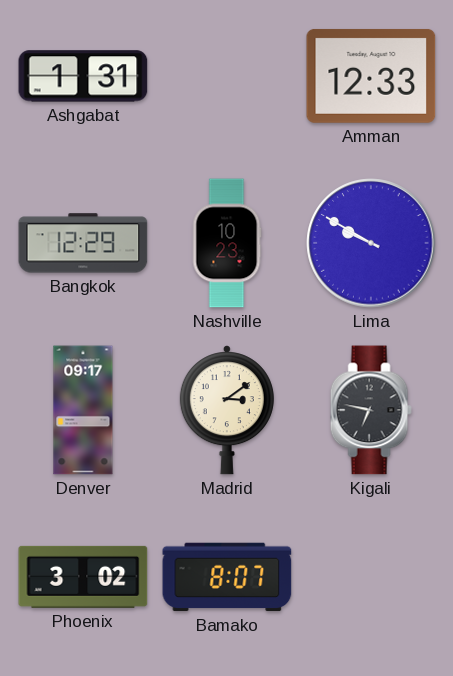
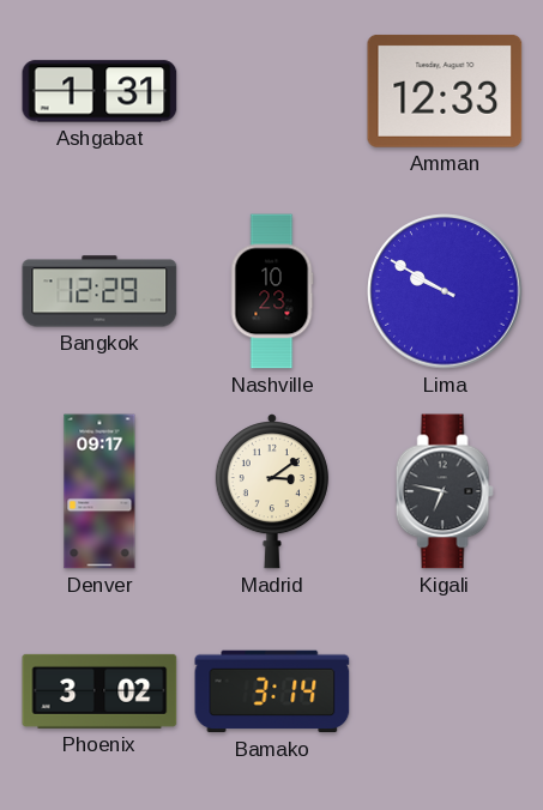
Bamako: 8:07 -> 3:14 (272, 691)
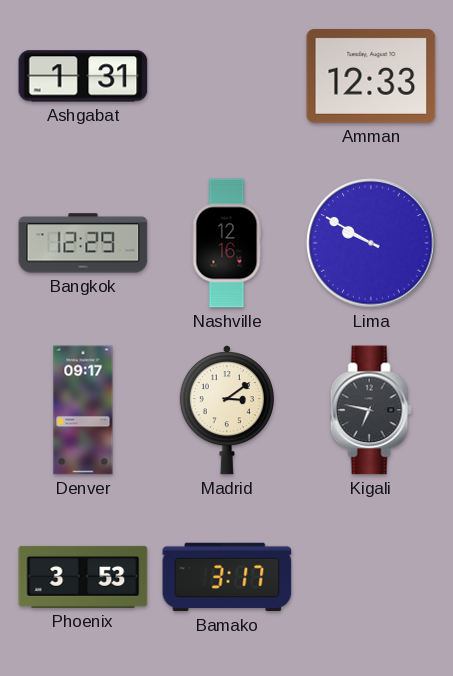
Nashville: 10:23 -> 12:16 (227, 243)
Phoenix: 3:02 -> 3:53 (83, 577)
Bamako: 3:14 -> 3:17 (227, 577)
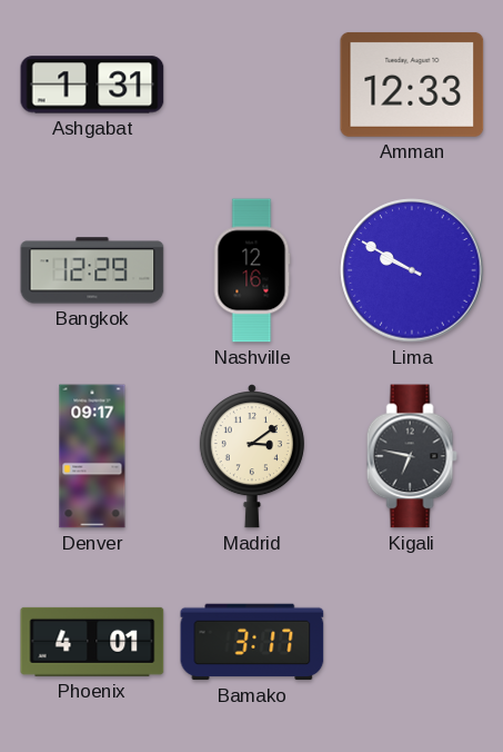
Phoenix: 3:53 -> 4:01 (92, 642)
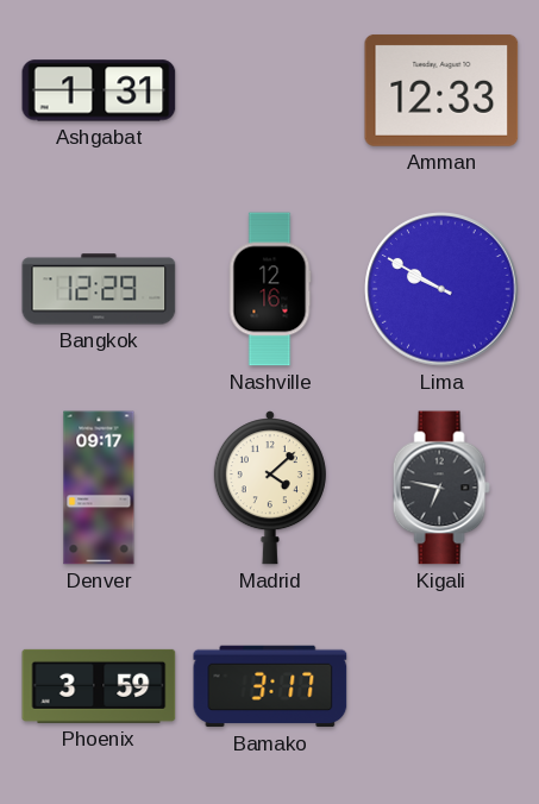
Madrid: 3:09 -> 4:08 (270, 488)
Phoenix: 4:01 -> 3:59 (99, 686)
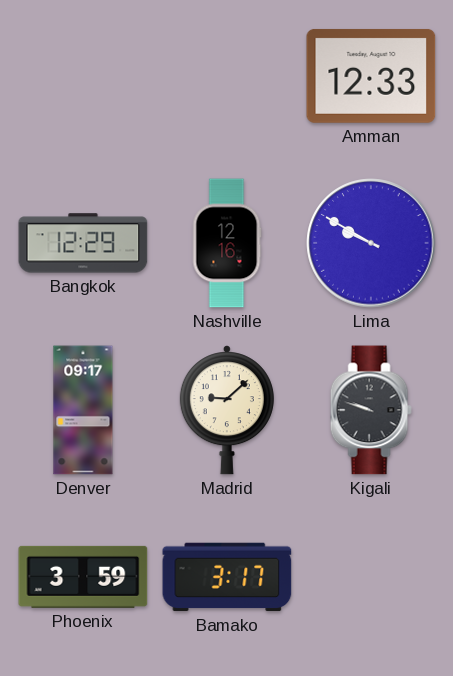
Ashgabat: 1:31 -> none (99, 90)
Madrid: 4:08 -> 9:08 (227, 410)
Kigali: 6:47 -> 9:48 (371, 410)
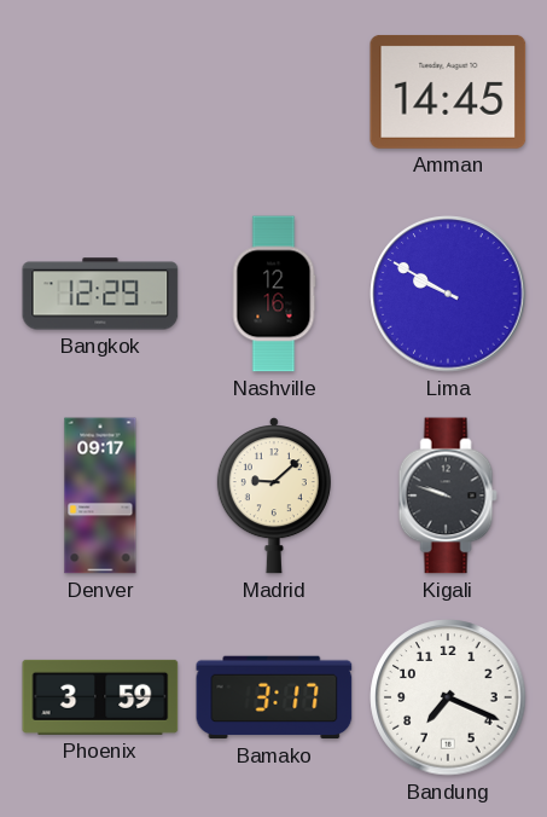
Amman: 12:33 -> 14:45 (448, 92)
Bandung: none -> 7:19 (448, 697)
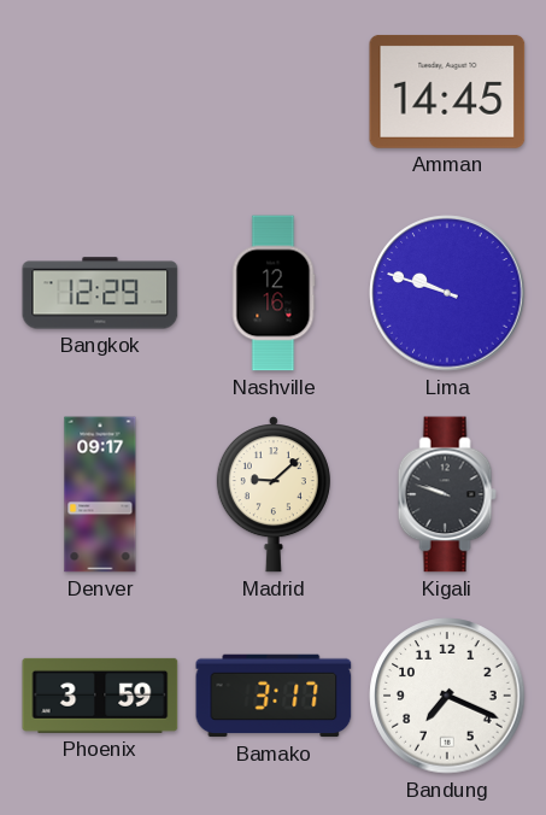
Lima: 9:50 -> 9:48 (447, 293)
